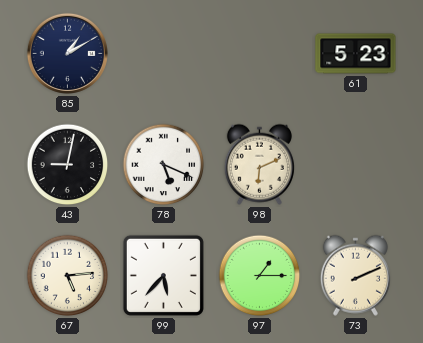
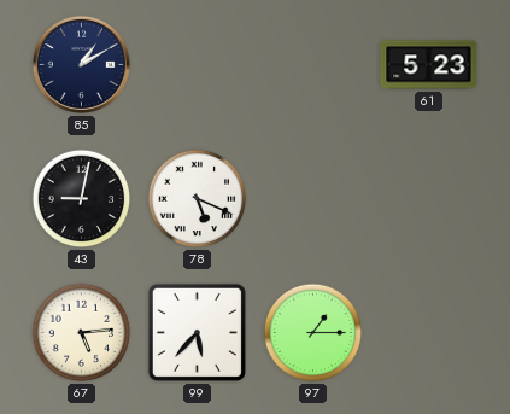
98: 6:11 -> none (259, 164)
73: 2:11 -> none (355, 275)
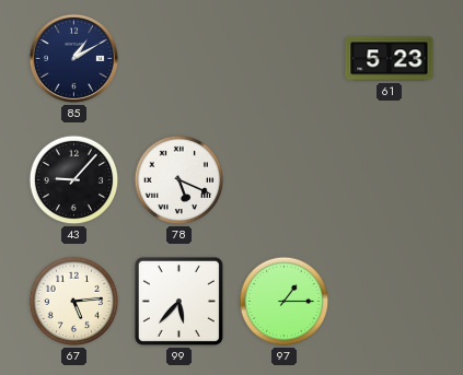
43: 9:02 -> 9:07 (74, 180)
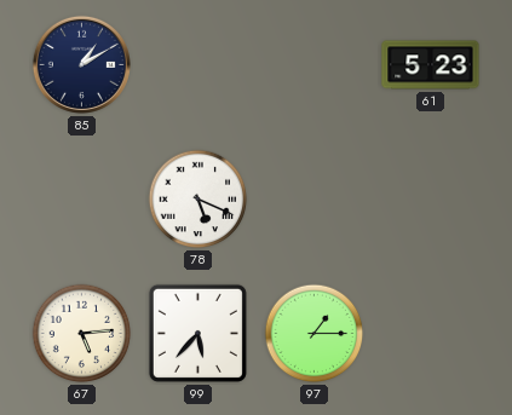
43: 9:07 -> none (74, 180)
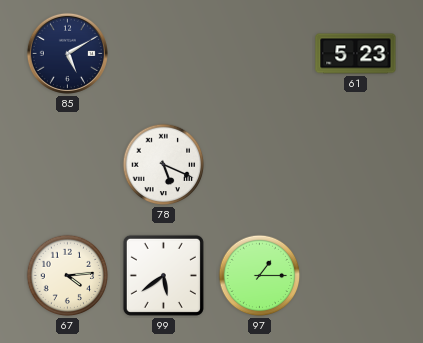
85: 1:10 -> 5:10 (67, 53)
67: 5:14 -> 4:14 (68, 276)
99: 5:37 -> 5:39 (163, 275)
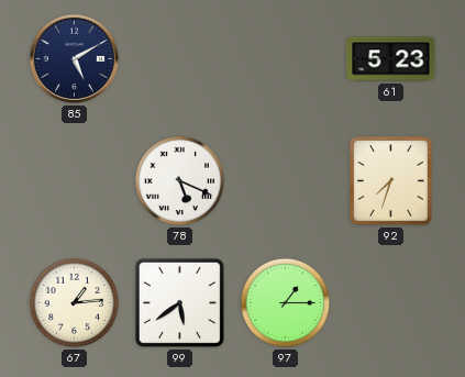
92: none -> 7:33 (390, 181)
67: 4:14 -> 1:14 (75, 303)
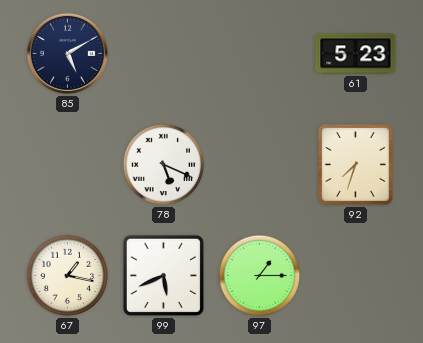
67: 1:14 -> 1:17 (68, 276)
99: 5:39 -> 5:41 (163, 275)
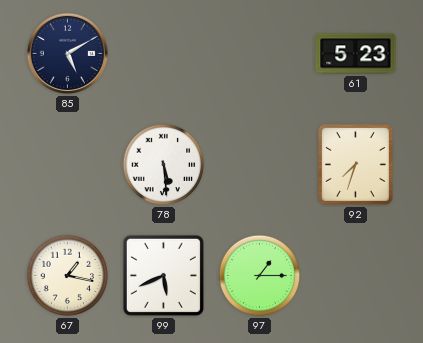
78: 5:19 -> 5:29 (164, 165)
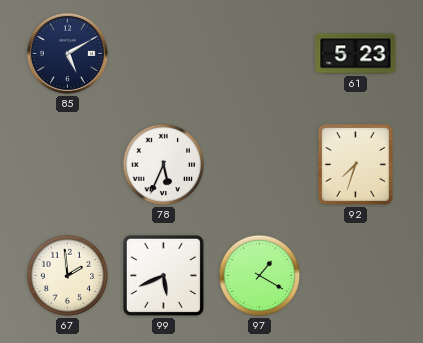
78: 5:29 -> 5:34 (164, 165)
67: 1:17 -> 1:59 (68, 276)
97: 1:15 -> 1:20 (260, 276)
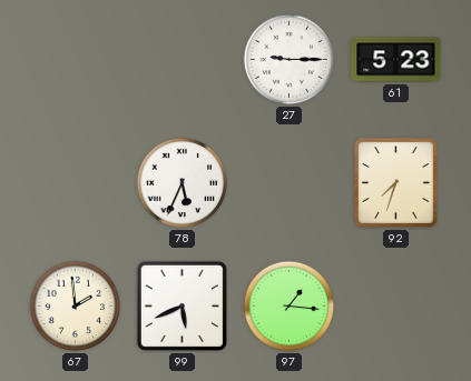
85: 5:10 -> none (67, 53)
27: none -> 9:15 (290, 60)
97: 1:20 -> 1:16 (290, 307)
